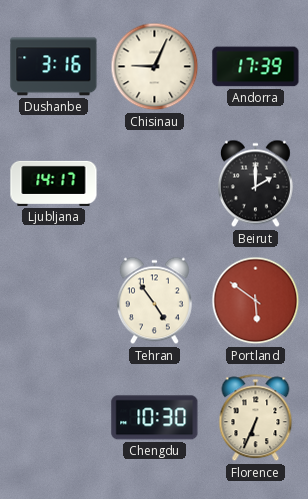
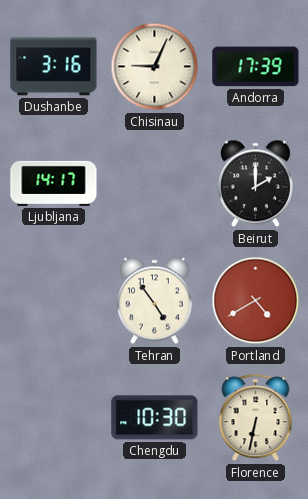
Portland: 5:51 -> 4:40 (256, 301)
Florence: 6:34 -> 6:32 (256, 418)
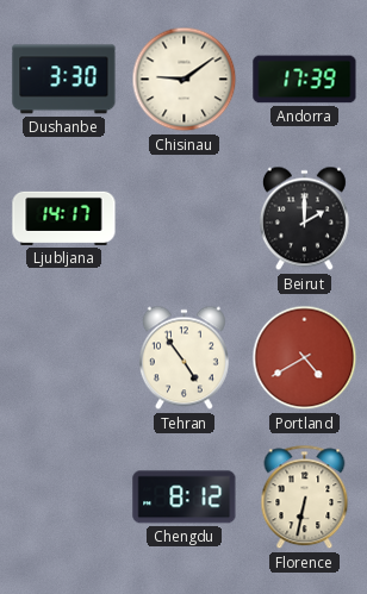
Dushanbe: 3:16 -> 3:30 (64, 80)
Chisinau: 9:04 -> 9:09 (185, 80)
Chengdu: 10:30 -> 8:12 (185, 498)
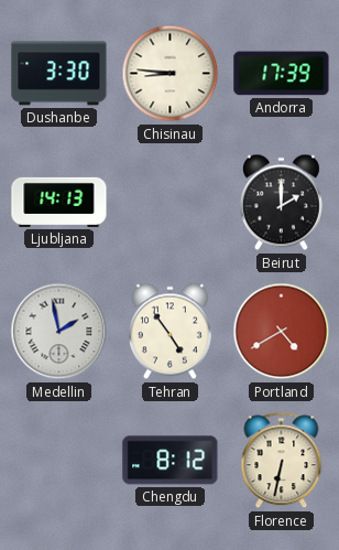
Chisinau: 9:09 -> 8:46 (171, 74)
Ljubljana: 14:17 -> 14:13 (59, 202)
Medellin: none -> 1:58 (59, 332)
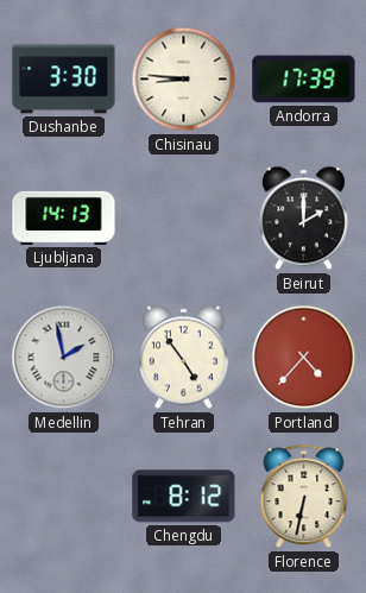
Portland: 4:40 -> 4:37 (304, 358)
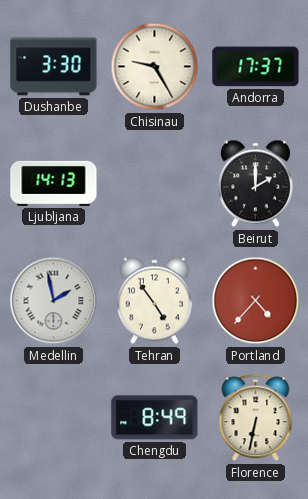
Chisinau: 8:46 -> 9:25 (155, 67)
Andorra: 17:39 -> 17:37 (256, 67)
Chengdu: 8:12 -> 8:49 (155, 418)
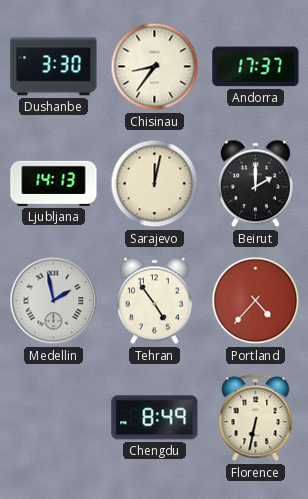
Chisinau: 9:25 -> 8:36 (155, 67)
Sarajevo: none -> 12:02 (155, 184)
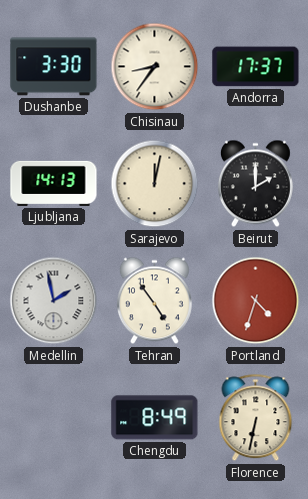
Portland: 4:37 -> 4:33 (256, 301)
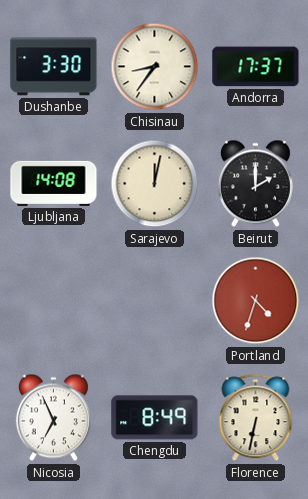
Ljubljana: 14:13 -> 14:08 (54, 183)
Medellin: 1:58 -> none (54, 301)
Tehran: 4:54 -> none (154, 301)
Nicosia: none -> 6:56 (53, 418)
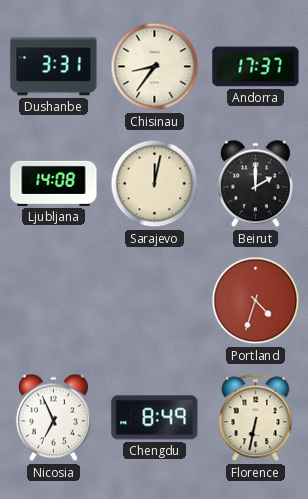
Dushanbe: 3:30 -> 3:31 (54, 67)
